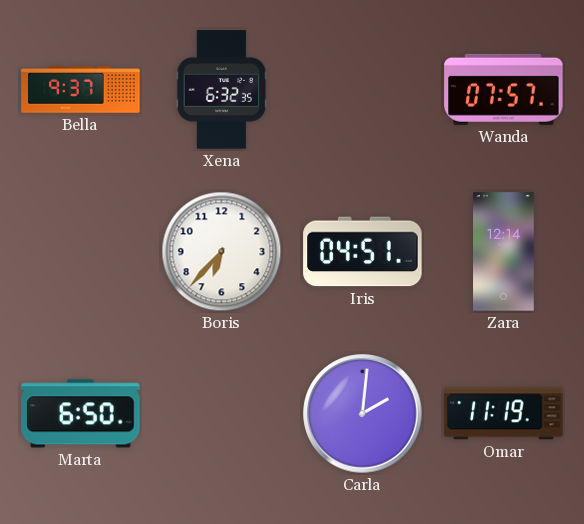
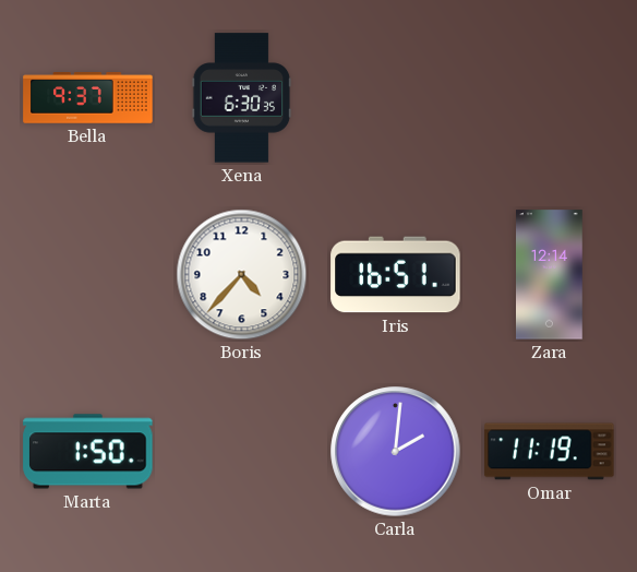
Xena: 6:32 -> 6:30 (242, 98)
Wanda: 07:57 -> none (504, 89)
Boris: 6:37 -> 4:37 (242, 275)
Iris: 04:51 -> 16:51 (396, 275)
Marta: 6:50 -> 1:50 (88, 452)
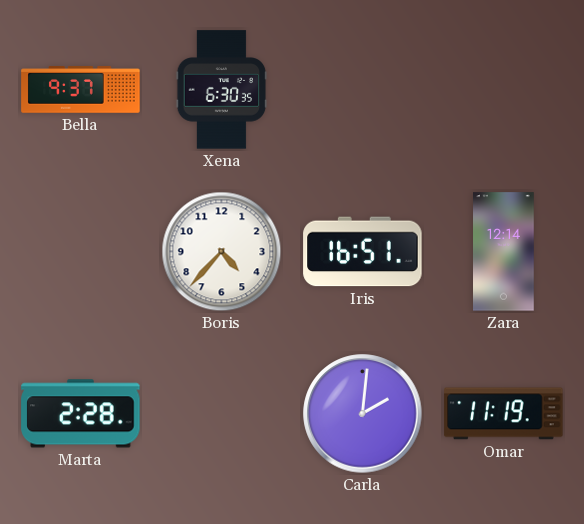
Marta: 1:50 -> 2:28 (81, 414)
